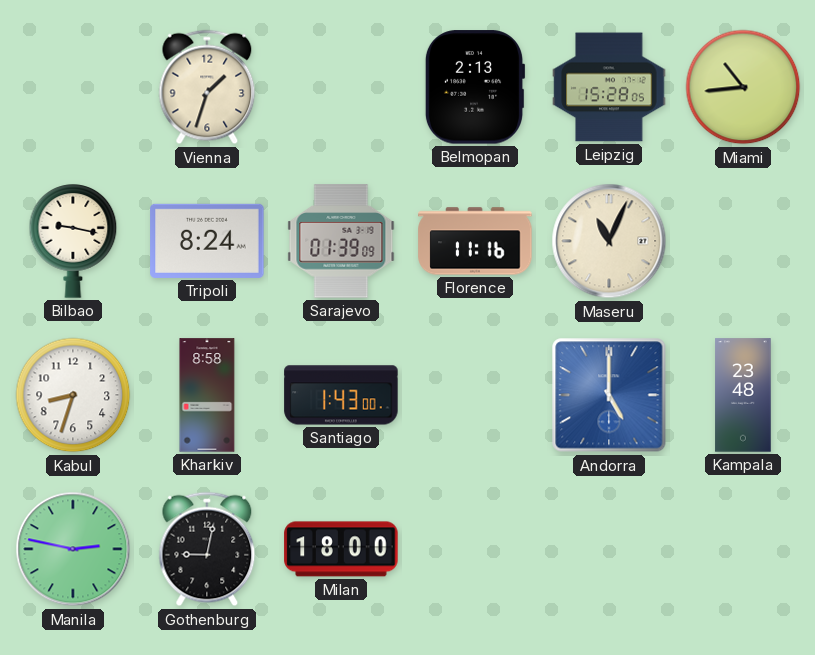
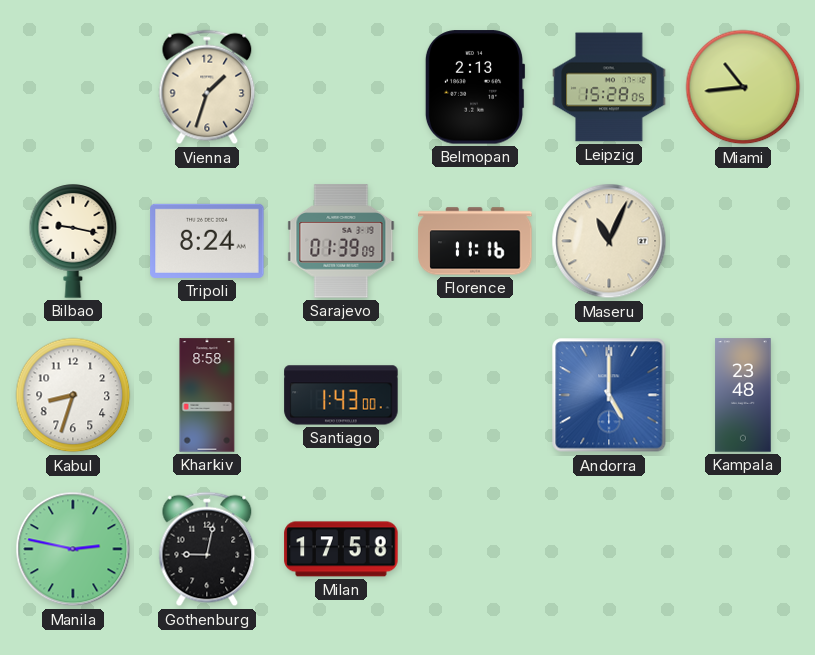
Milan: 18:00 -> 17:58 (341, 549)
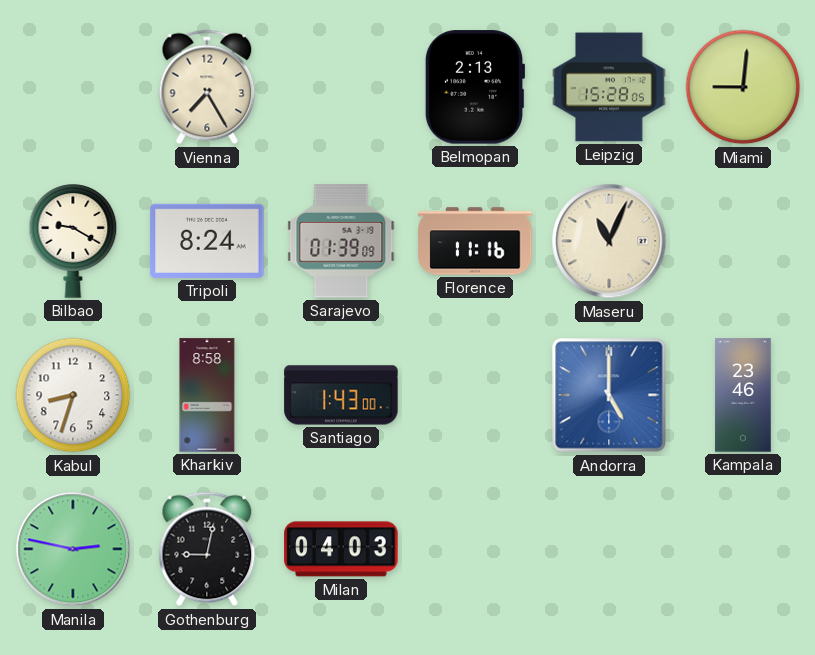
Vienna: 1:33 -> 7:25 (207, 87)
Miami: 10:44 -> 9:01 (743, 87)
Bilbao: 9:17 -> 9:20 (73, 241)
Kampala: 23:48 -> 23:46 (743, 395)
Milan: 17:58 -> 04:03 (341, 549)
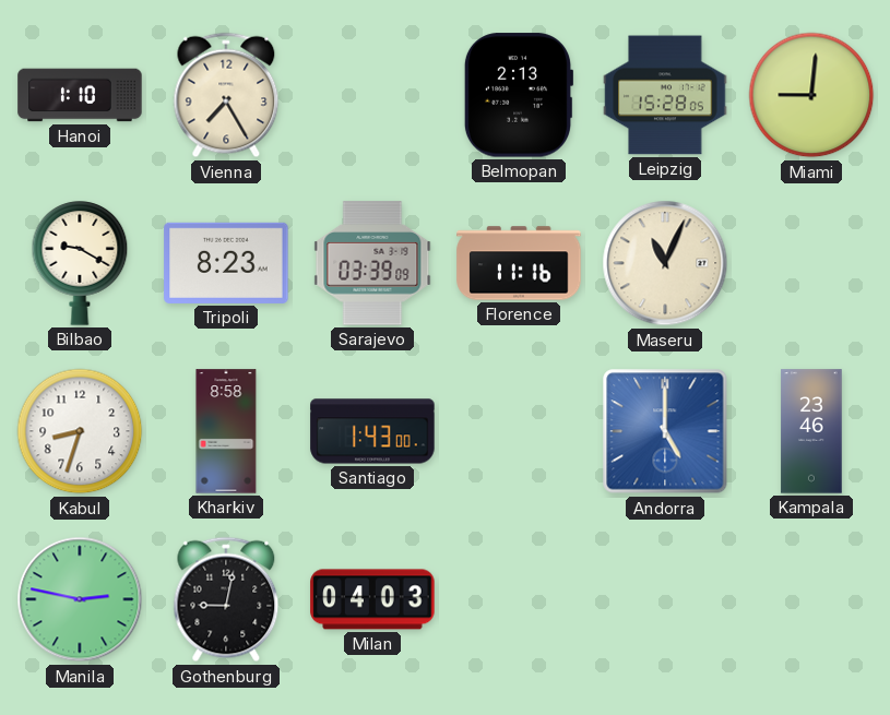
Hanoi: none -> 1:10 (80, 95)
Tripoli: 8:24 -> 8:23 (226, 263)
Sarajevo: 01:39 -> 03:39 (372, 263)
